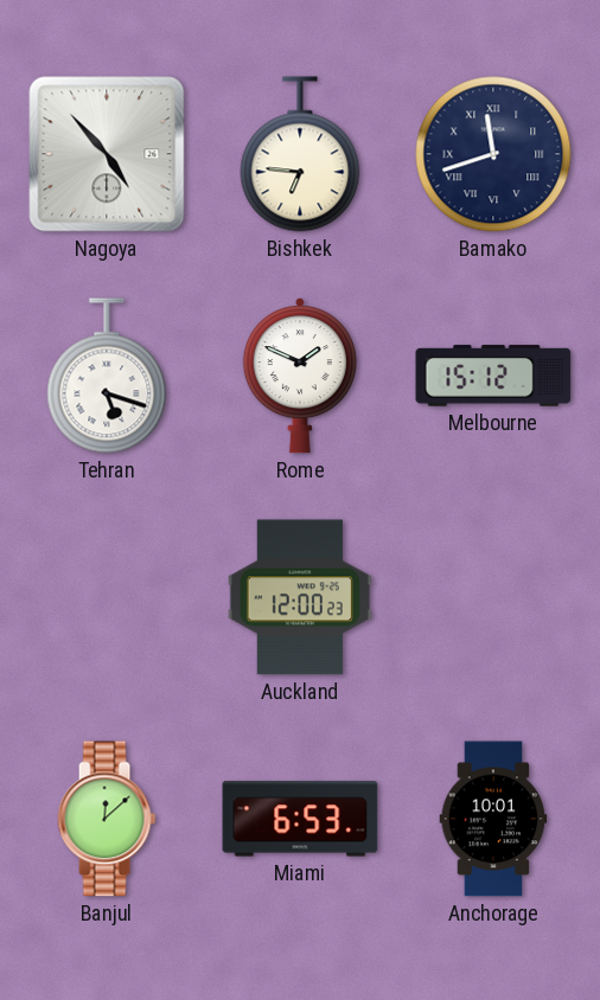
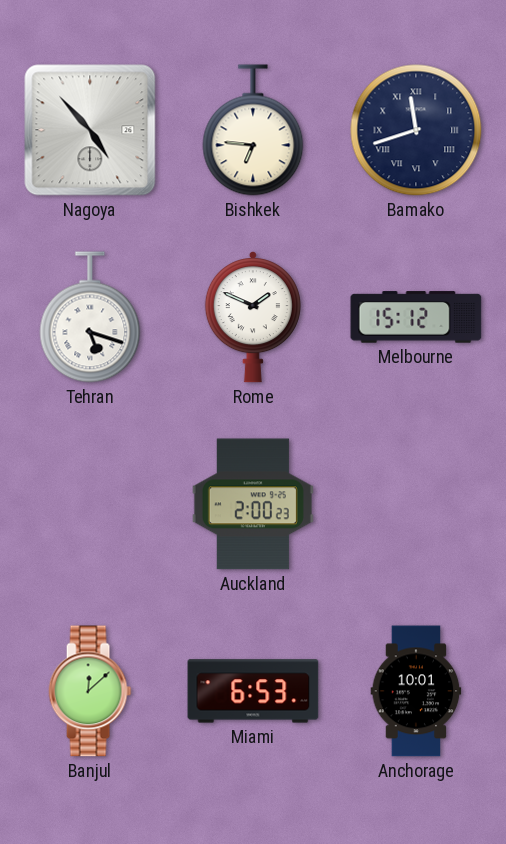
Auckland: 12:00 -> 2:00 (253, 504)
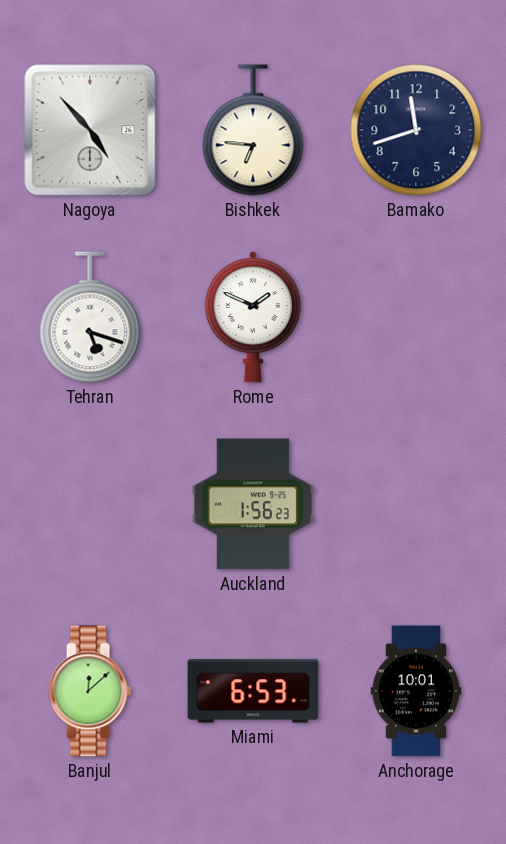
Bamako numerals: Roman -> Arabic (416, 130)
Melbourne: 15:12 -> none (416, 317)
Auckland: 2:00 -> 1:56 (253, 504)
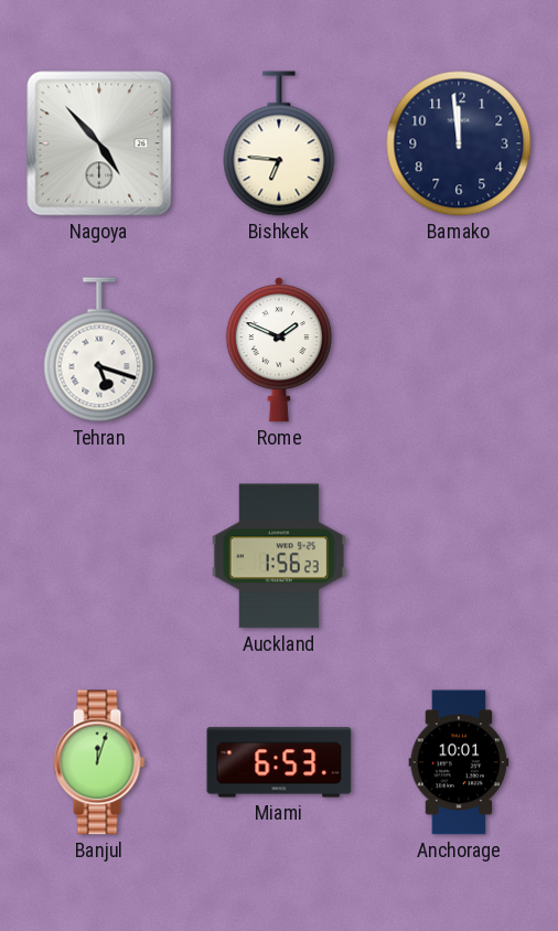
Bamako: 11:42 -> 11:59 (459, 143)
Banjul: 12:08 -> 12:03 (99, 762)
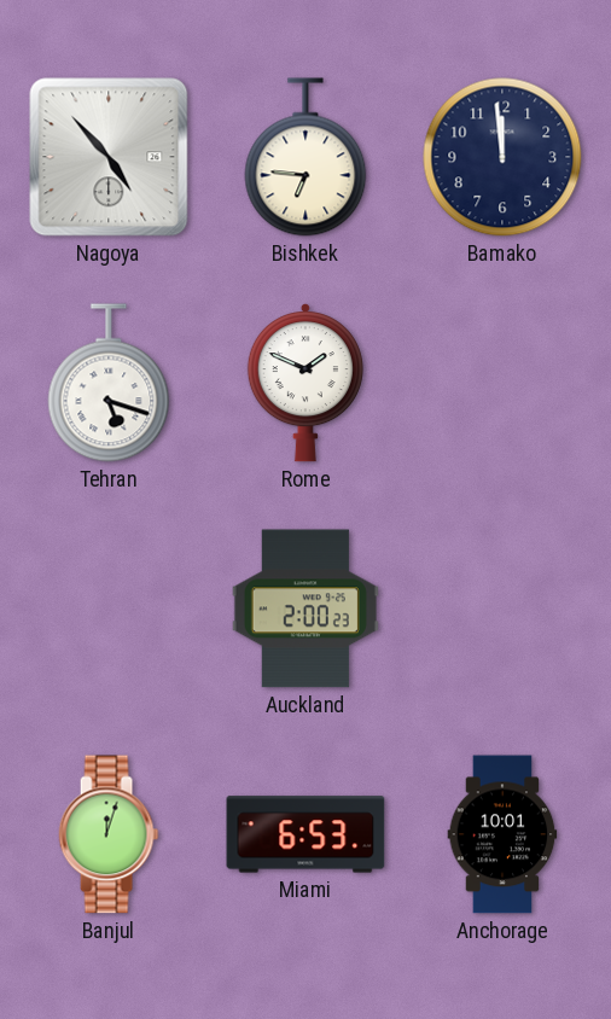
Auckland: 1:56 -> 2:00 (305, 609)
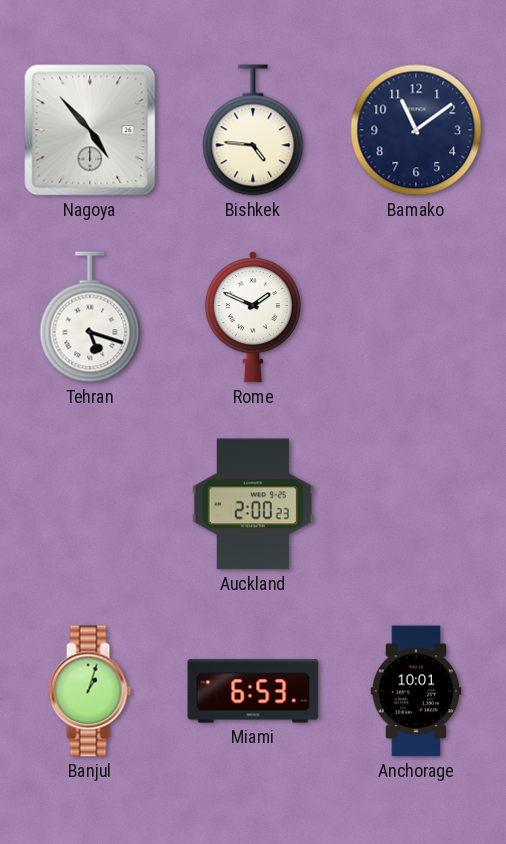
Bishkek: 6:46 -> 4:46 (253, 130)
Bamako: 11:59 -> 11:09 (416, 130)
Banjul: 12:03 -> 1:03 (90, 691)
